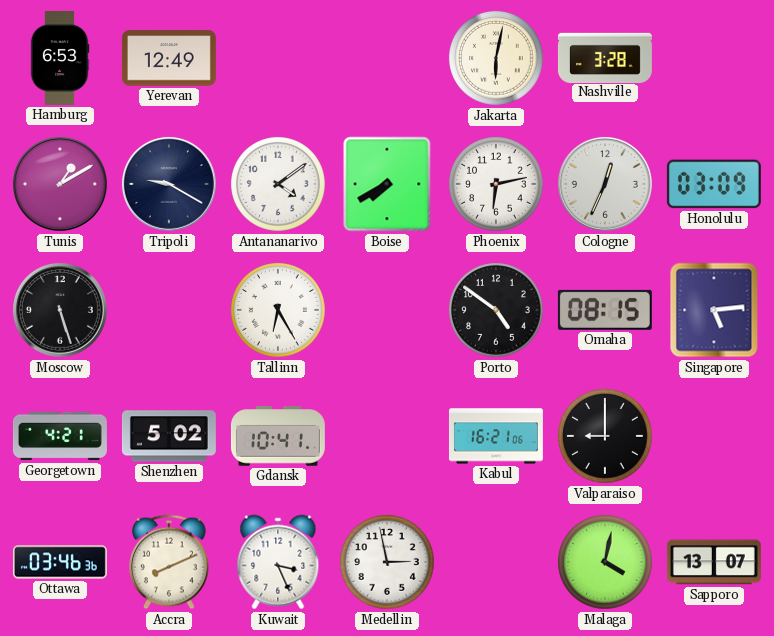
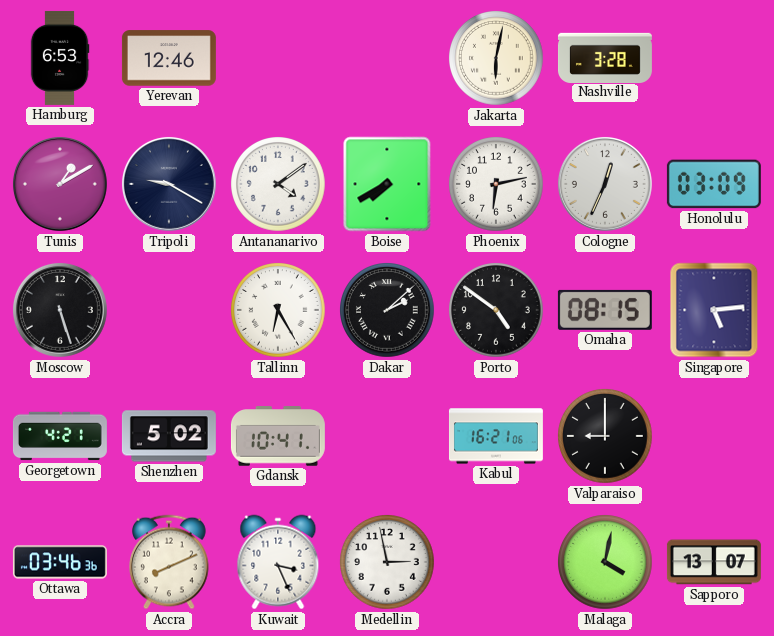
Yerevan: 12:49 -> 12:46 (169, 58)
Dakar: none -> 2:08 (387, 310)
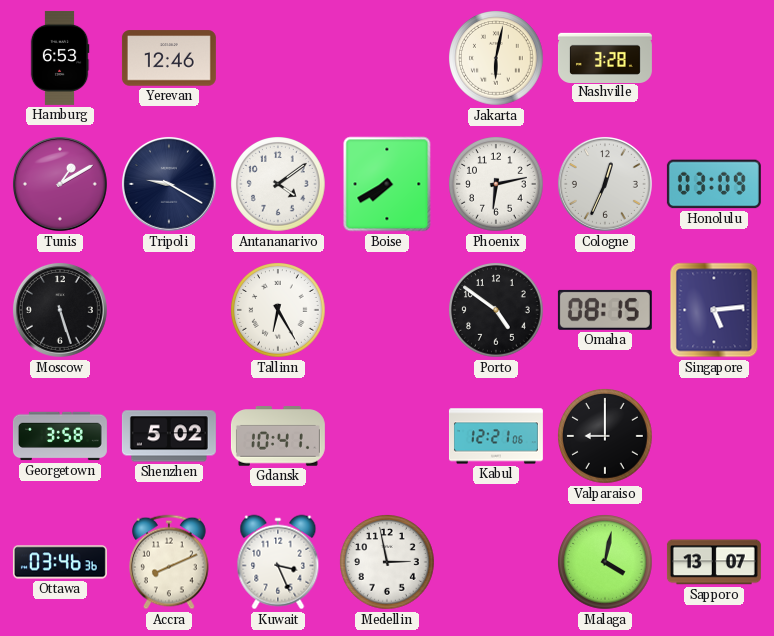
Dakar: 2:08 -> none (387, 310)
Georgetown: 4:21 -> 3:58 (60, 436)
Kabul: 16:21 -> 12:21 (496, 436)
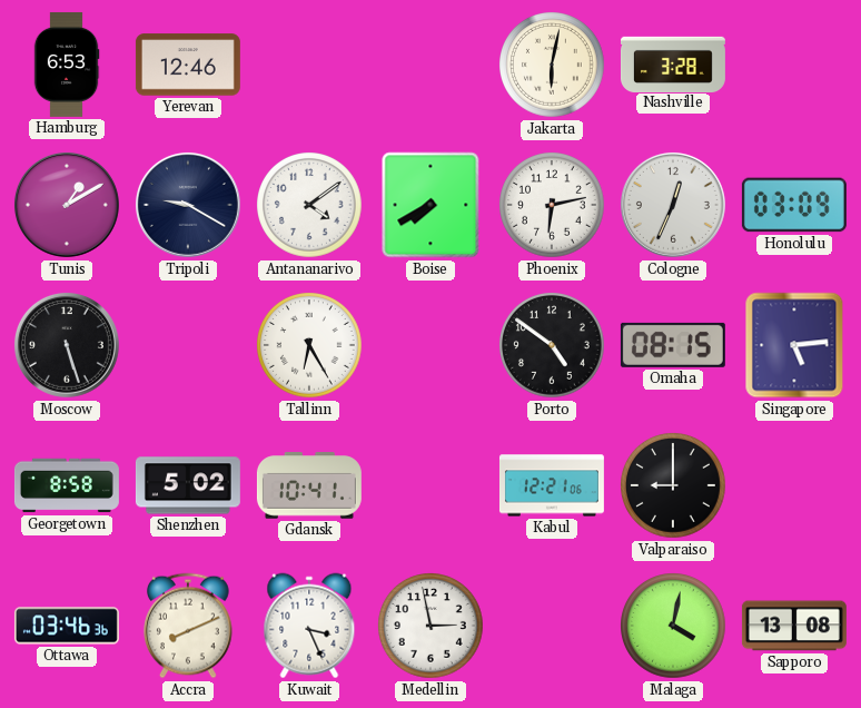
Georgetown: 3:58 -> 8:58 (67, 485)
Sapporo: 13:07 -> 13:08 (794, 626)
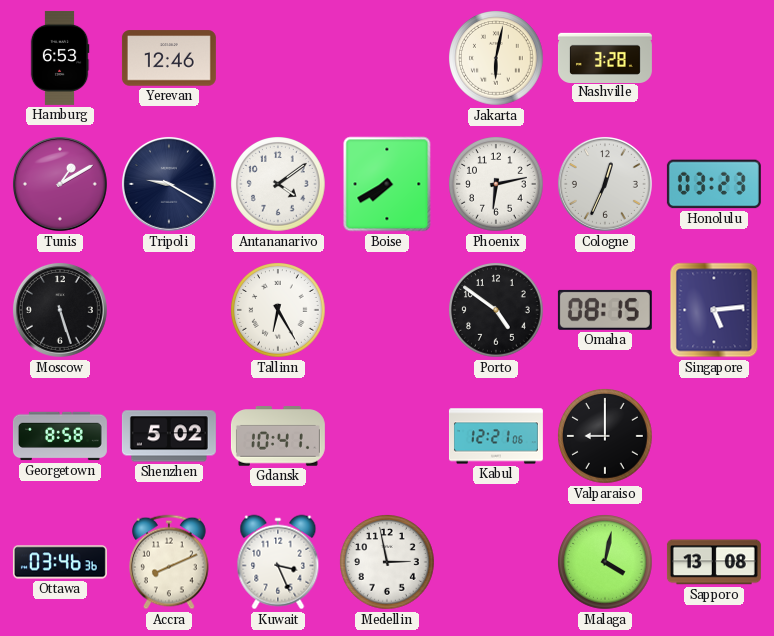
Honolulu: 03:09 -> 03:23 (714, 184)
